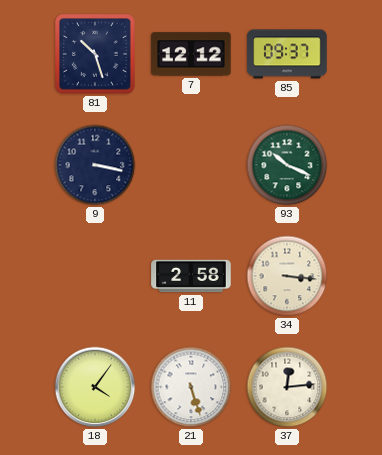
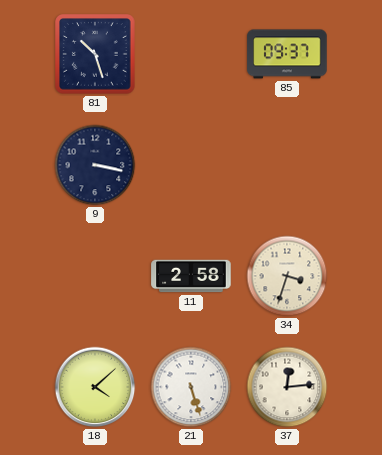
7: 12:12 -> none (191, 54)
93: 10:19 -> none (287, 165)
34: 3:16 -> 3:33 (287, 276)
18: 4:06 -> 4:08 (95, 387)
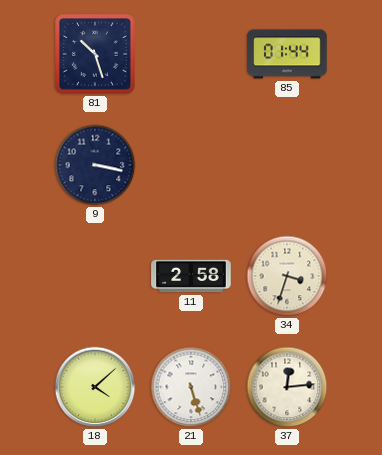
85: 09:37 -> 01:44 (287, 54)
